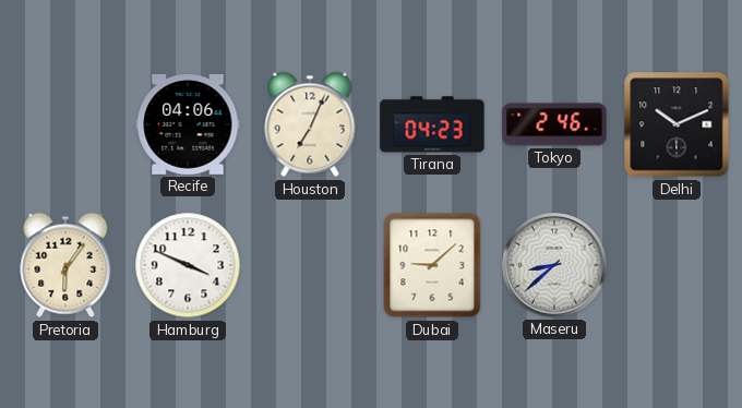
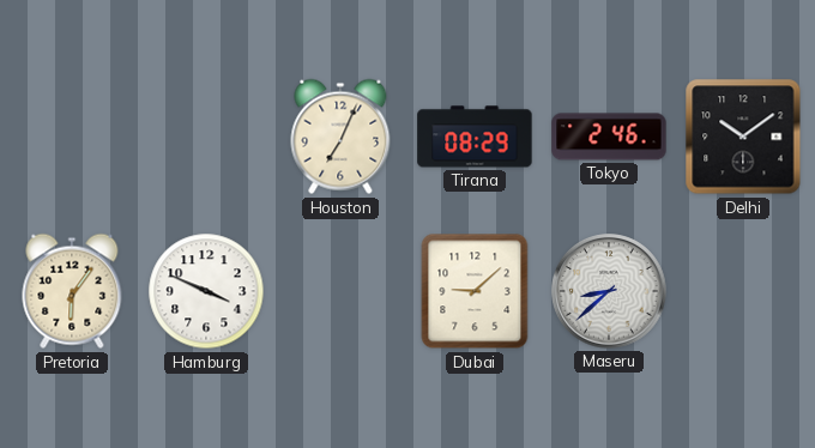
Recife: 04:06 -> none (188, 124)
Tirana: 04:23 -> 08:29 (475, 137)
Delhi: 10:11 -> 10:09 (743, 137)
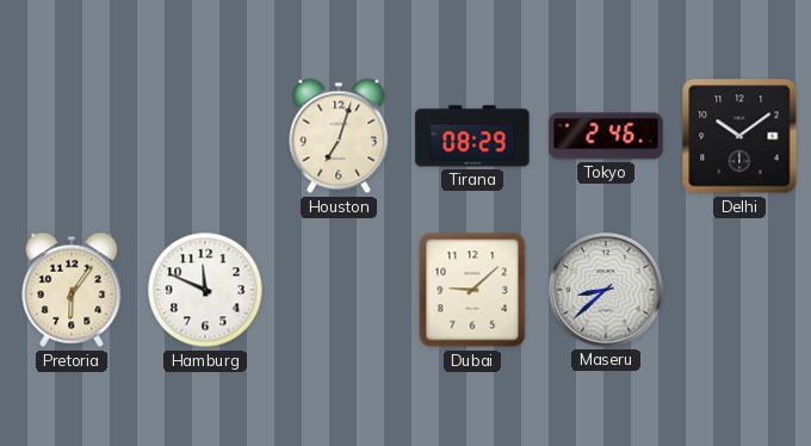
Houston: 7:04 -> 7:03 (339, 136)
Hamburg: 3:49 -> 11:49 (205, 290)
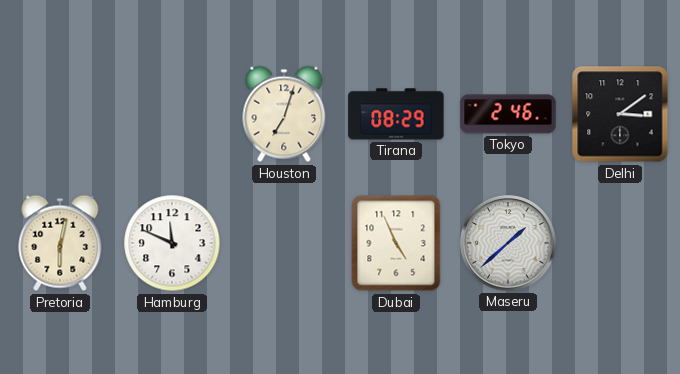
Delhi: 10:09 -> 3:09 (620, 114)
Pretoria: 6:06 -> 6:02 (60, 243)
Dubai: 9:08 -> 4:56 (396, 243)
Maseru: 8:38 -> 1:38 (508, 243)
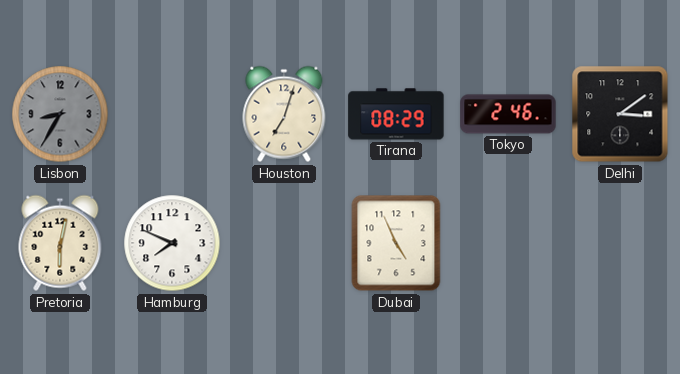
Lisbon: none -> 8:35 (60, 114)
Hamburg: 11:49 -> 7:49 (172, 243)
Maseru: 1:38 -> none (508, 243)
